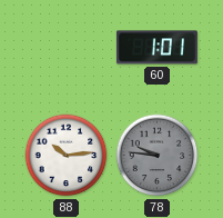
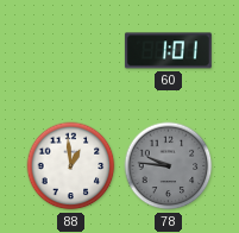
88: 10:14 -> 12:59 (71, 166)
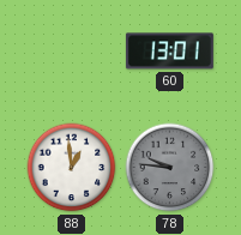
60: 1:01 -> 13:01 (169, 52)
